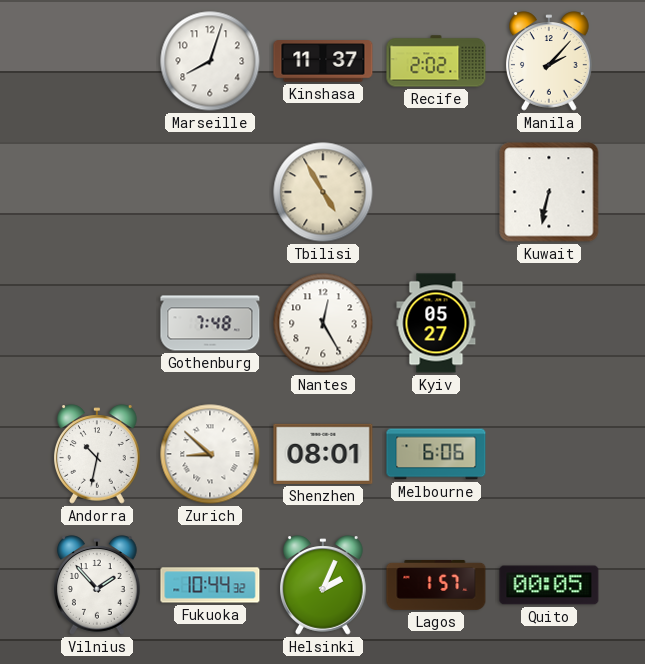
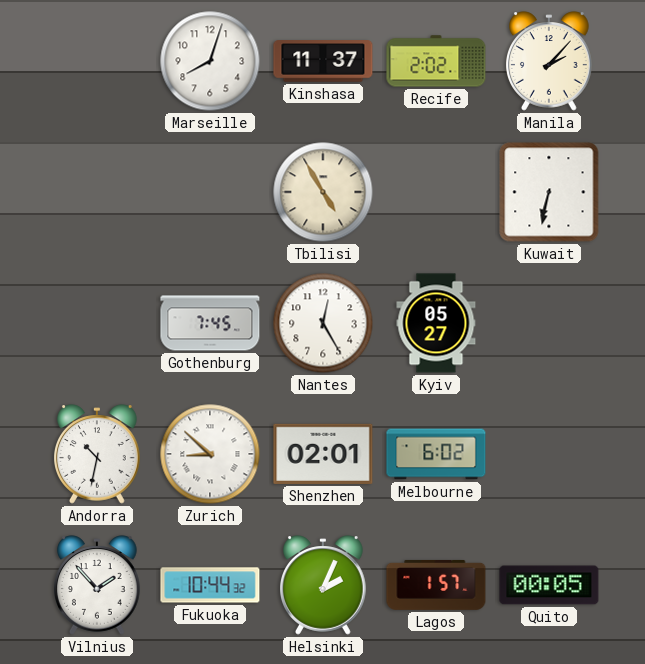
Gothenburg: 7:48 -> 7:45 (210, 323)
Shenzhen: 08:01 -> 02:01 (323, 454)
Melbourne: 6:06 -> 6:02 (436, 454)
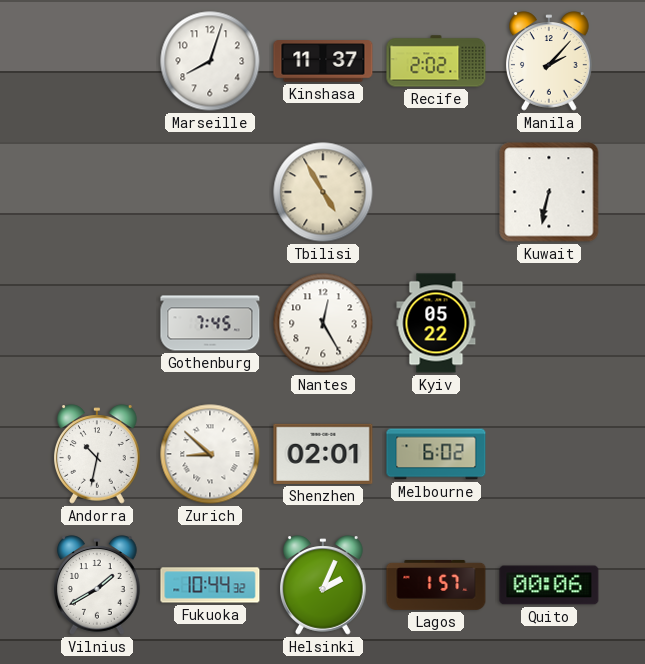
Kyiv: 05:27 -> 05:22 (436, 323)
Vilnius: 1:53 -> 1:40 (98, 585)
Quito: 00:05 -> 00:06 (549, 585)
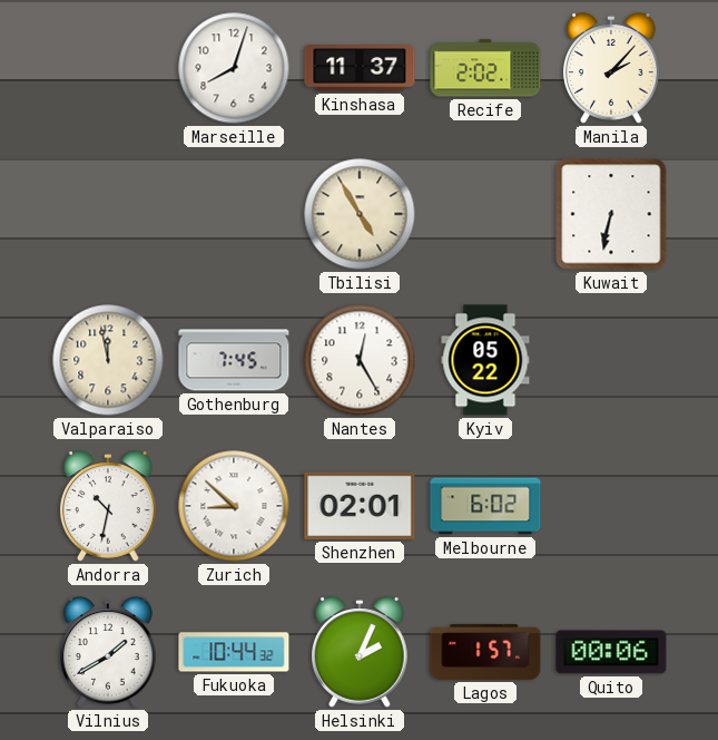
Valparaiso: none -> 11:58 (108, 360)
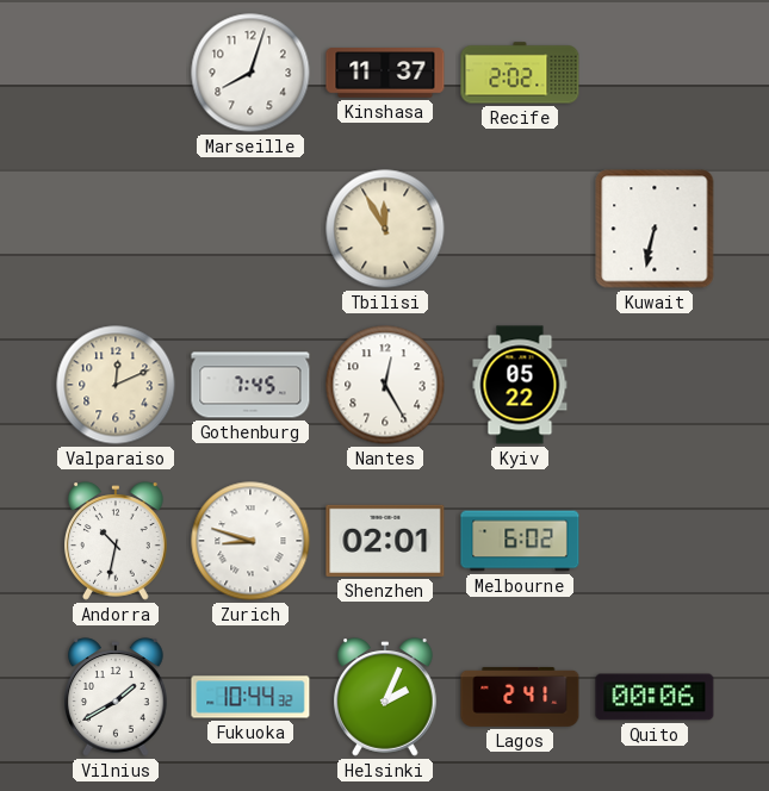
Manila: 2:07 -> none (612, 68)
Tbilisi: 4:55 -> 11:55 (385, 229)
Valparaiso: 11:58 -> 12:11 (116, 385)
Zurich: 8:52 -> 8:48 (250, 541)
Lagos: 1:57 -> 2:41 (520, 697)
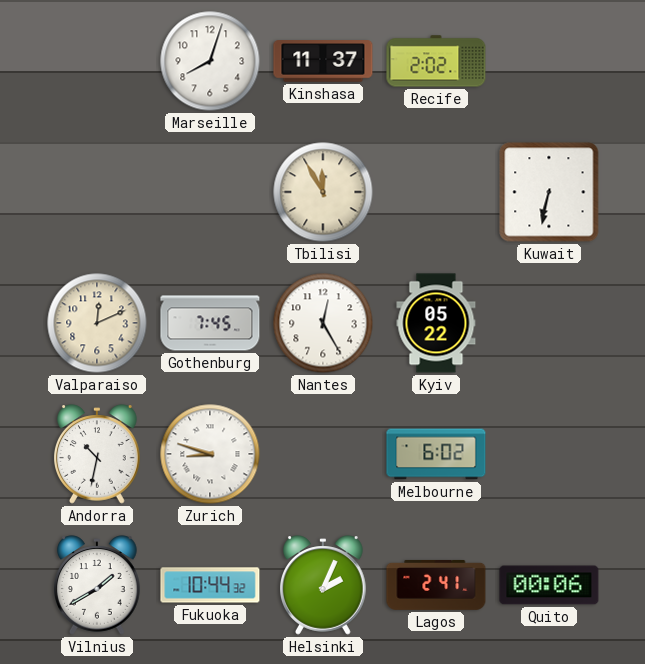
Shenzhen: 02:01 -> none (385, 541)
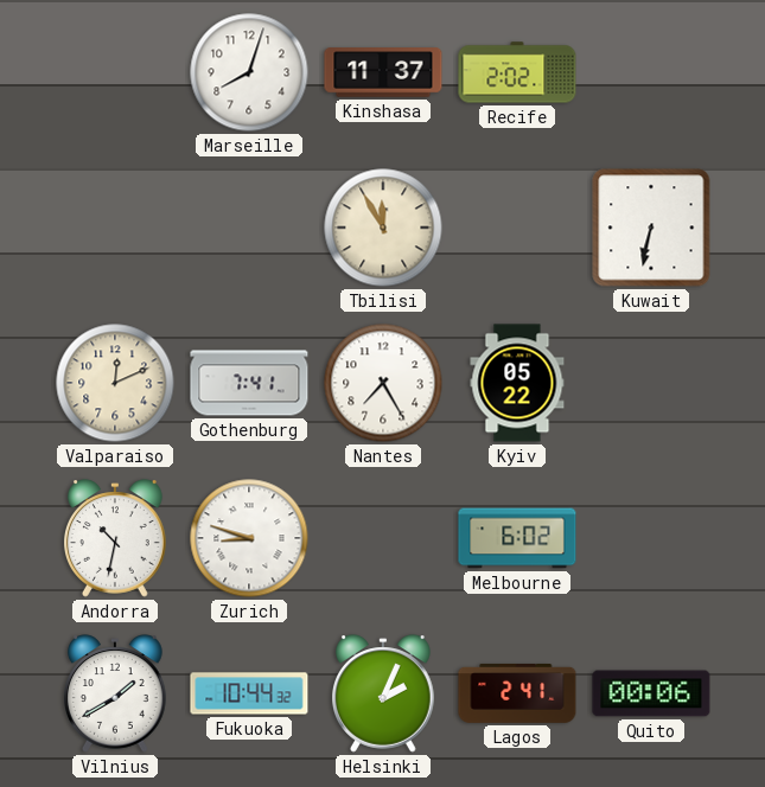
Gothenburg: 7:45 -> 7:41 (249, 383)
Nantes: 12:25 -> 7:25 (383, 383)
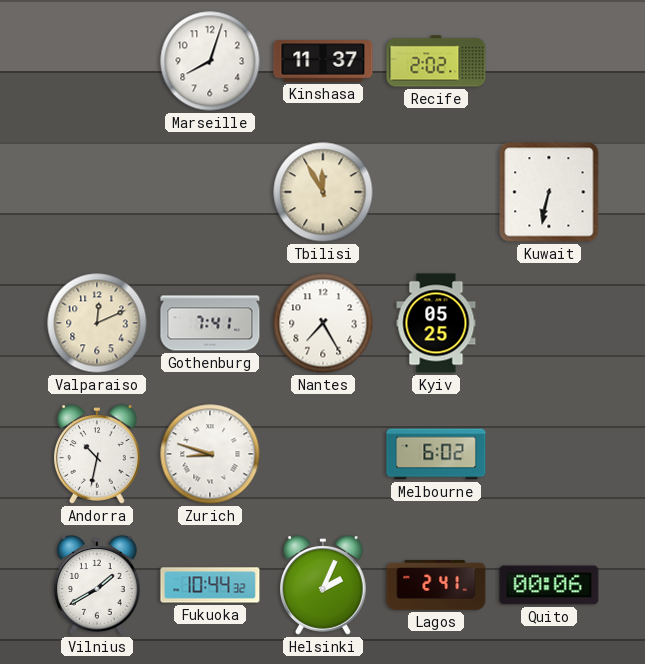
Kyiv: 05:22 -> 05:25 (436, 323)
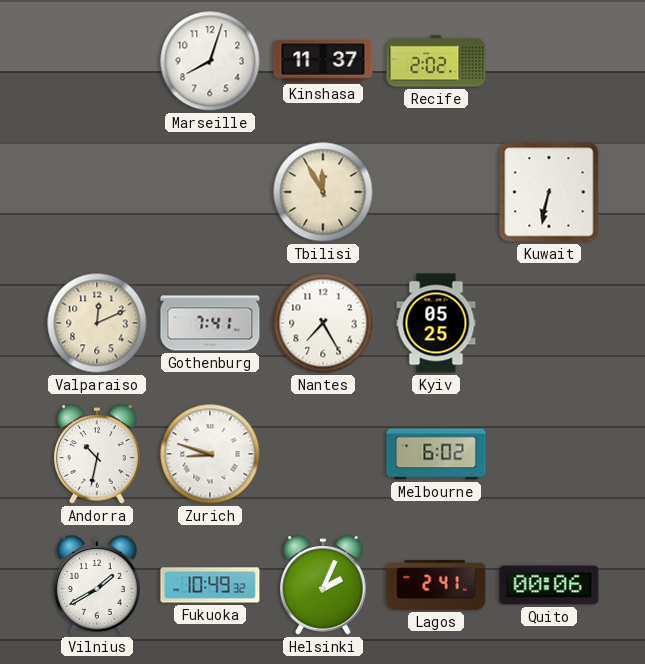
Fukuoka: 10:44 -> 10:49 (210, 585)
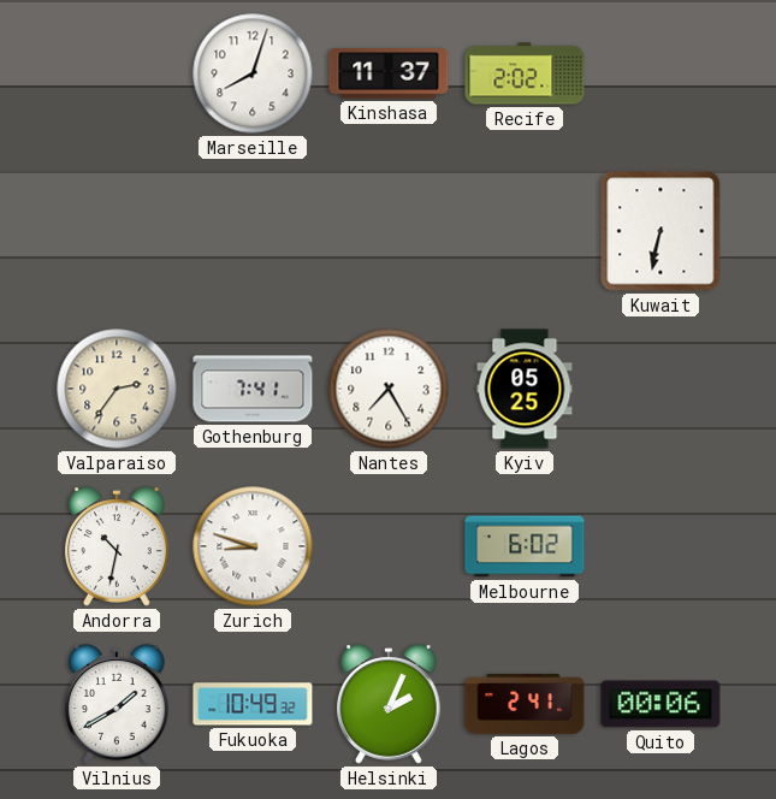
Tbilisi: 11:55 -> none (323, 192)
Valparaiso: 12:11 -> 2:36 (117, 389)
